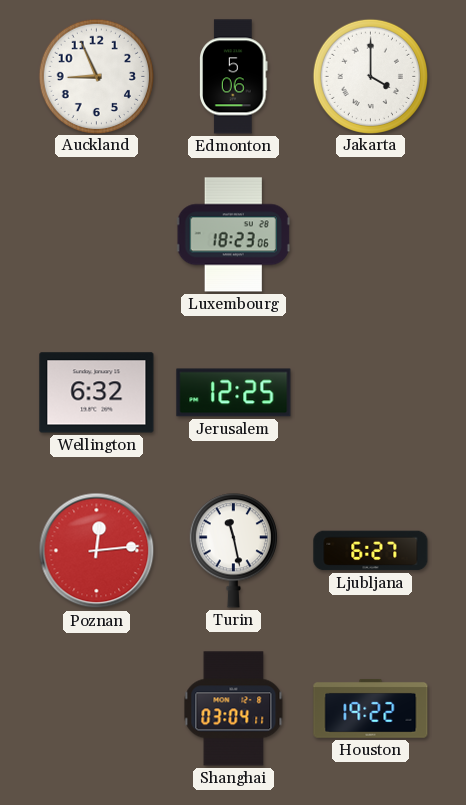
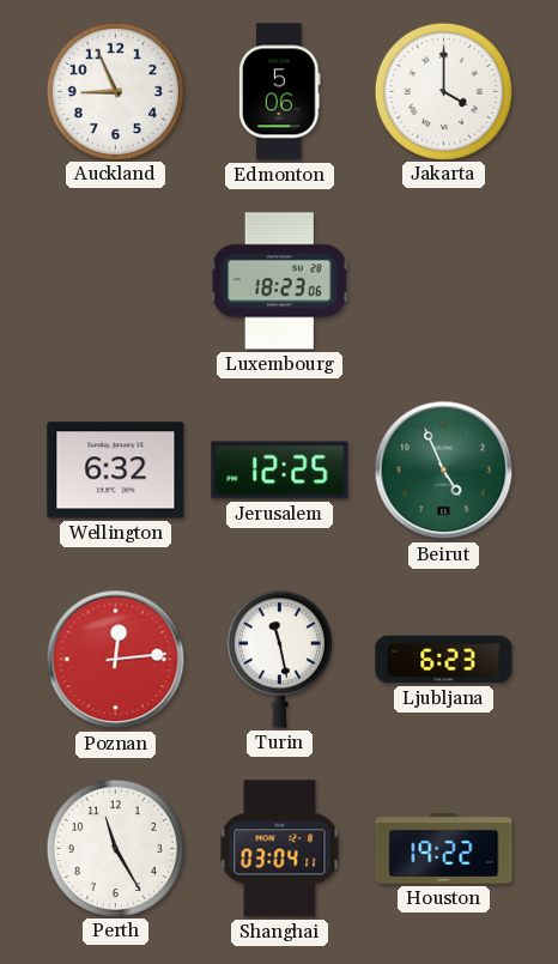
Beirut: none -> 4:56 (444, 471)
Ljubljana: 6:27 -> 6:23 (444, 660)
Perth: none -> 11:25 (115, 848)
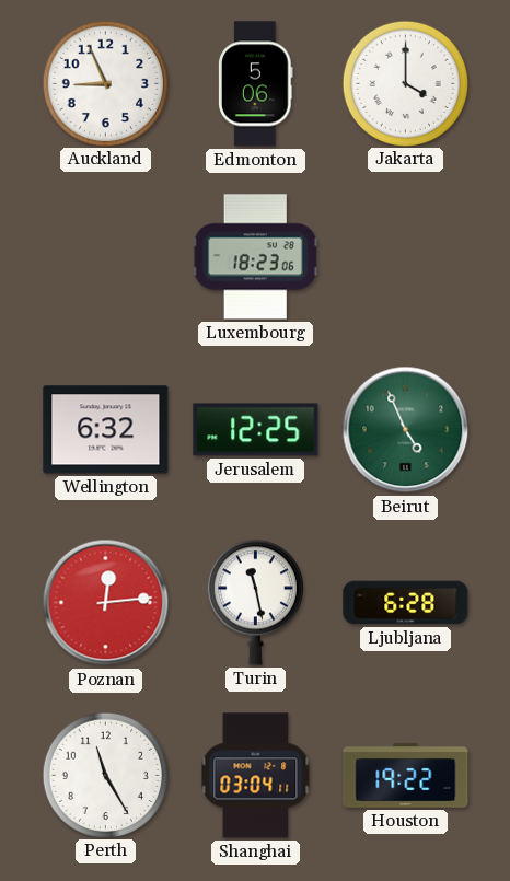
Ljubljana: 6:23 -> 6:28 (406, 603)
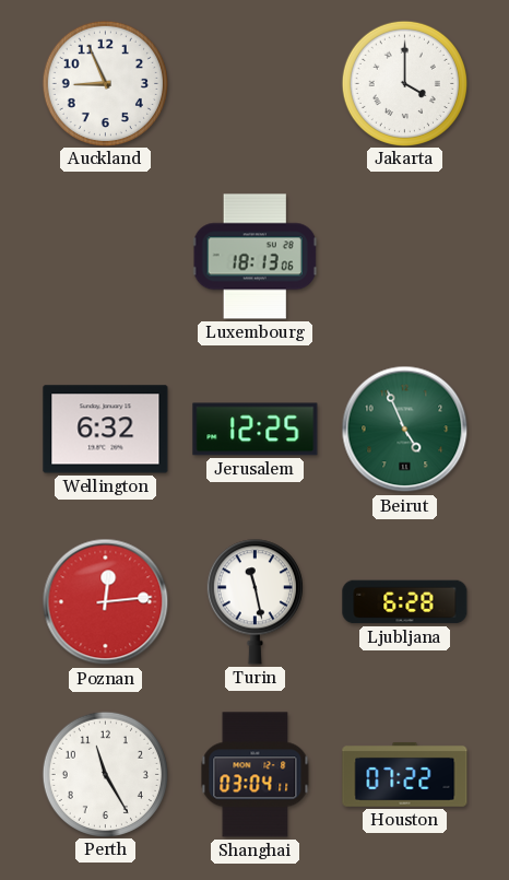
Edmonton: 5:06 -> none (256, 84)
Luxembourg: 18:23 -> 18:13 (254, 257)
Houston: 19:22 -> 07:22 (405, 774)
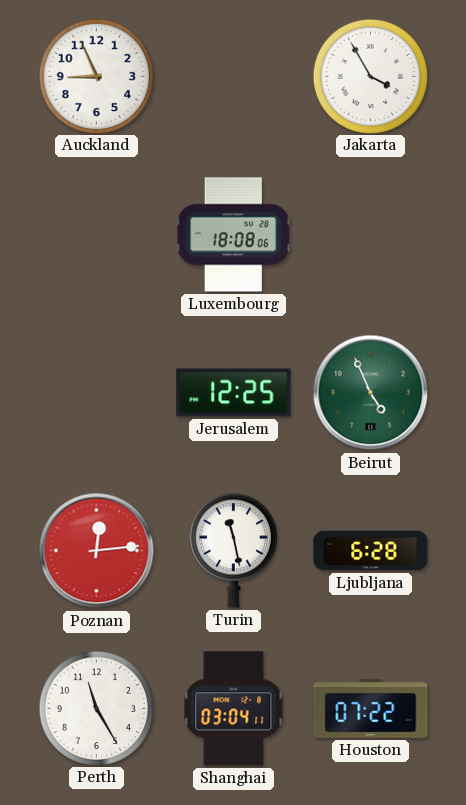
Jakarta: 4:00 -> 3:55 (370, 76)
Luxembourg: 18:13 -> 18:08 (233, 235)
Wellington: 6:32 -> none (106, 430)
